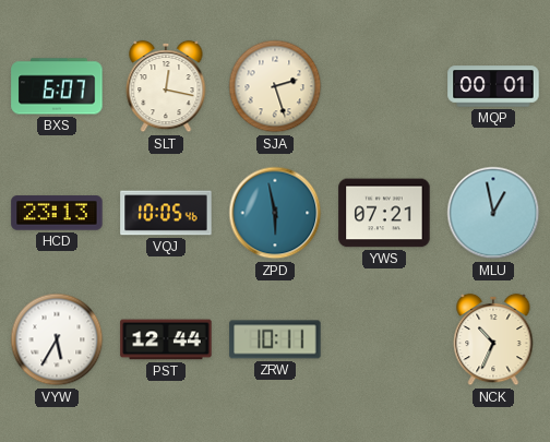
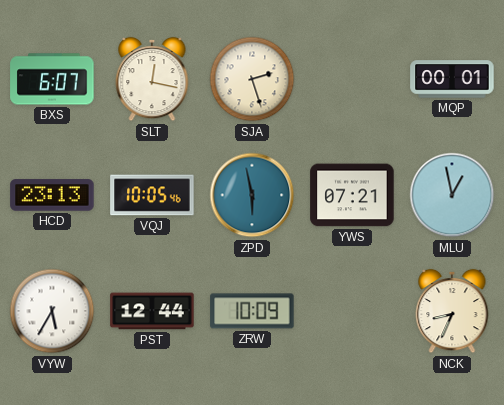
ZRW: 10:11 -> 10:09 (252, 311)
NCK: 10:34 -> 8:34 (452, 311)
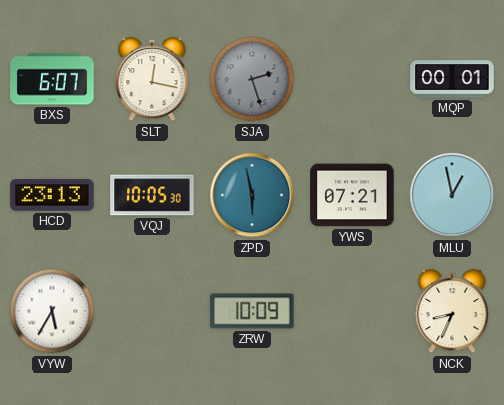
SJA dial: cream -> grey (252, 79)
VQJ: 10:05:46 -> 10:05:30 (152, 195)
PST: 12:44 -> none (152, 311)
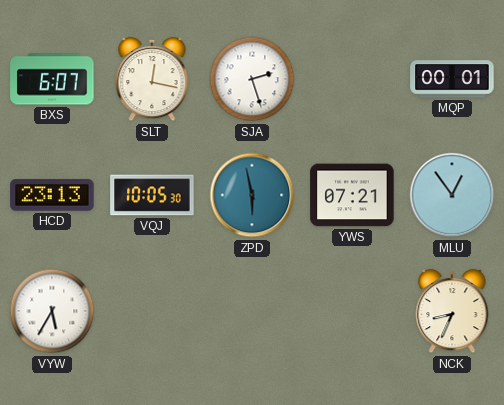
SJA dial: grey -> white (252, 79)
MLU: 12:58 -> 12:54 (452, 195)
ZRW: 10:09 -> none (252, 311)
